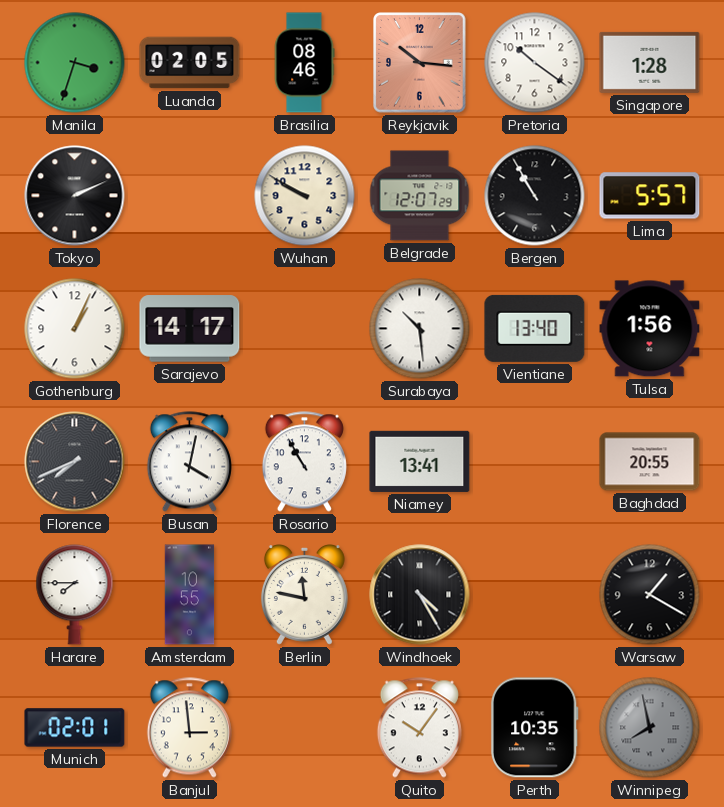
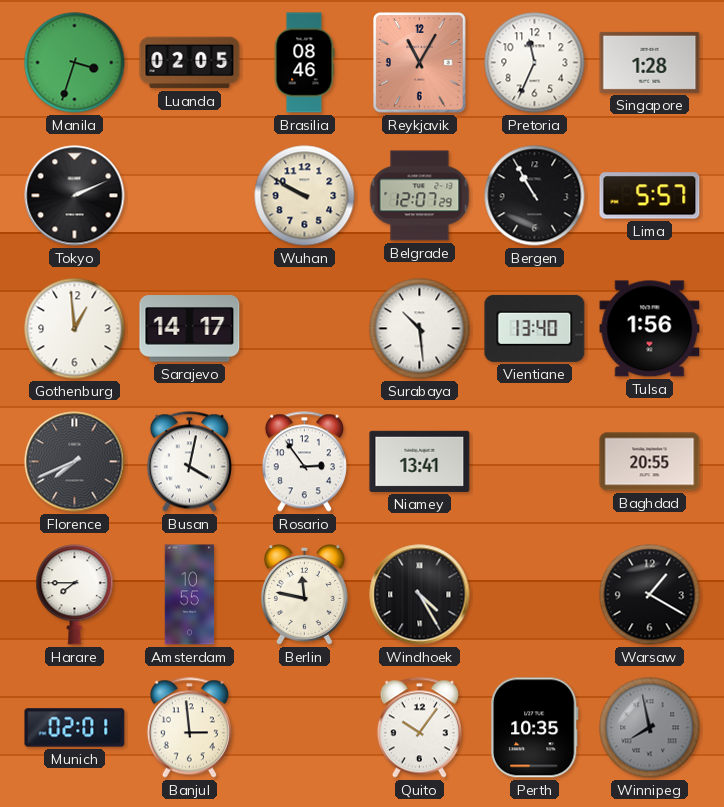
Reykjavik: 10:16 -> 11:05 (420, 63)
Pretoria: 10:21 -> 11:34 (535, 63)
Gothenburg: 1:04 -> 12:59 (75, 329)
Rosario: 10:55 -> 2:54 (304, 462)
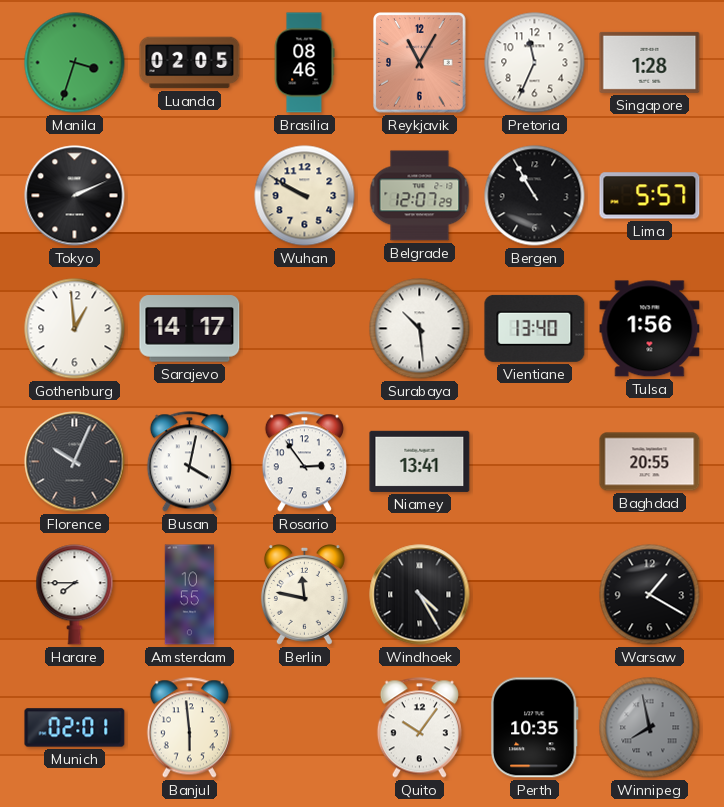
Florence: 7:41 -> 10:04 (75, 462)
Banjul: 2:59 -> 5:59 (189, 728)
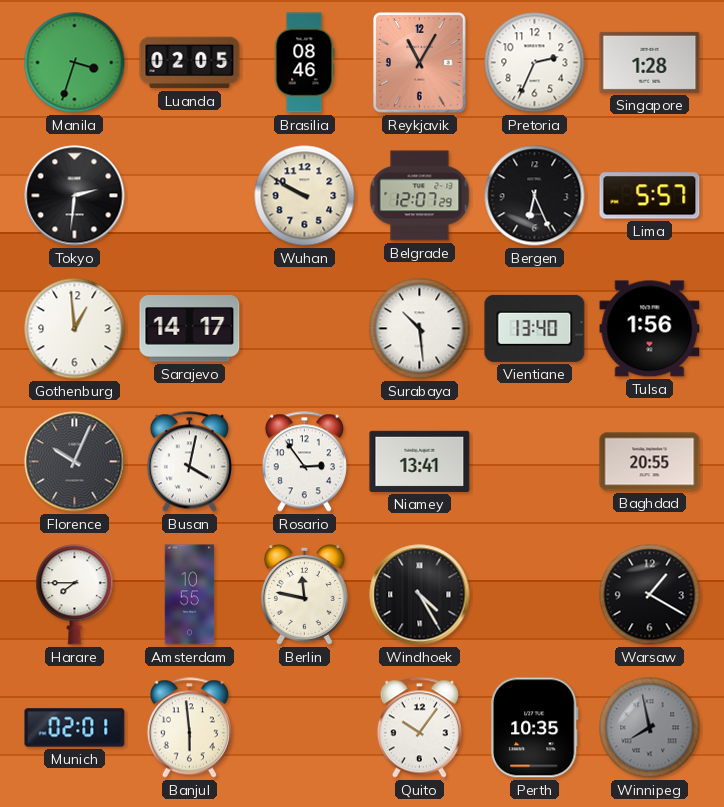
Pretoria: 11:34 -> 2:34 (535, 63)
Tokyo: 2:11 -> 2:31 (75, 196)
Bergen: 10:55 -> 6:26 (535, 196)
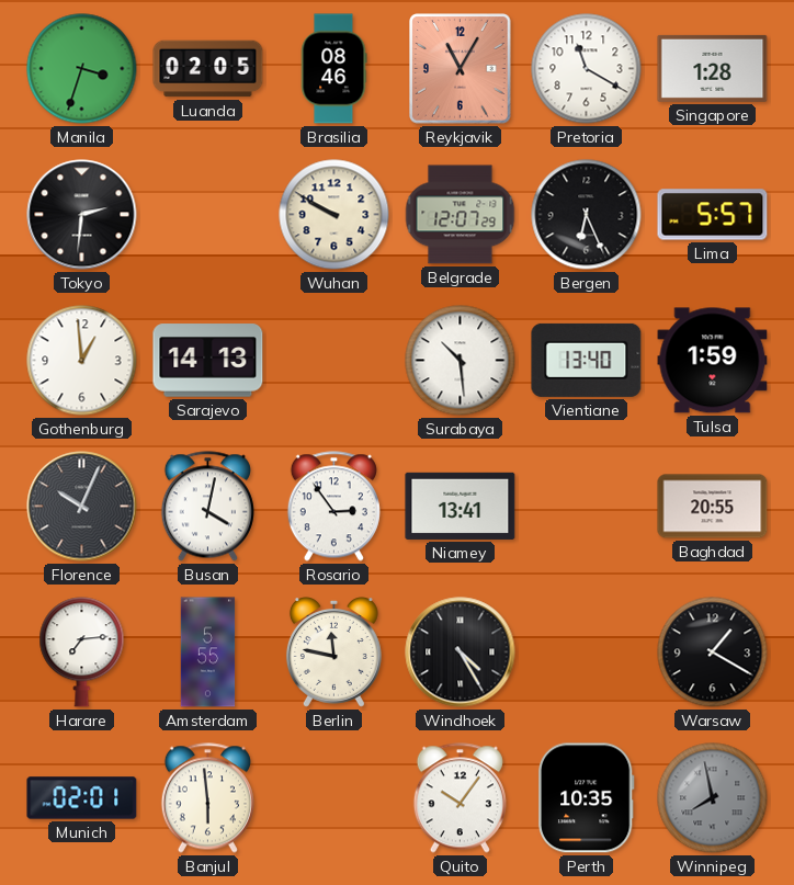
Pretoria: 2:34 -> 11:20 (587, 69)
Sarajevo: 14:17 -> 14:13 (208, 361)
Tulsa: 1:56 -> 1:59 (713, 361)
Harare: 7:45 -> 7:14 (82, 653)
Amsterdam: 10:55 -> 5:55 (208, 653)
